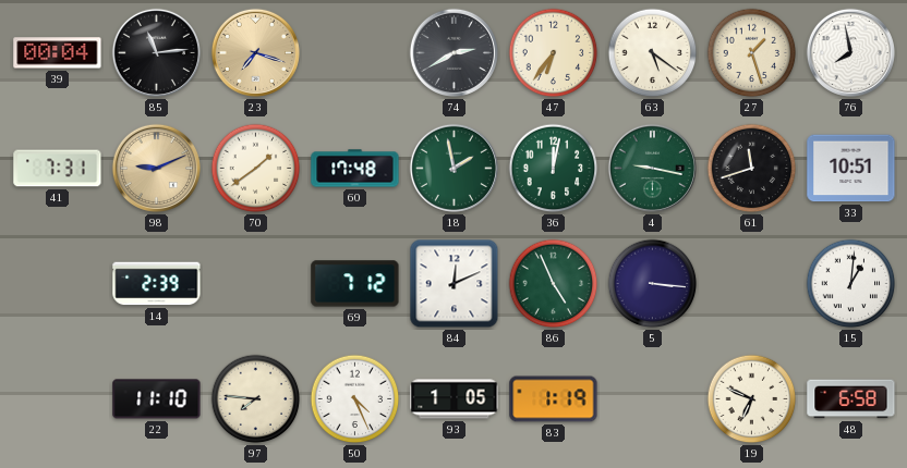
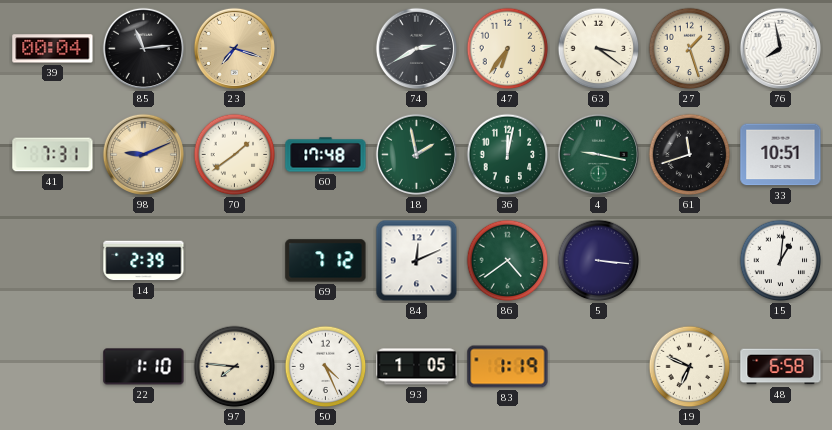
63: 5:21 -> 3:21 (599, 49)
86: 4:56 -> 4:39 (508, 261)
22: 11:10 -> 1:10 (144, 367)
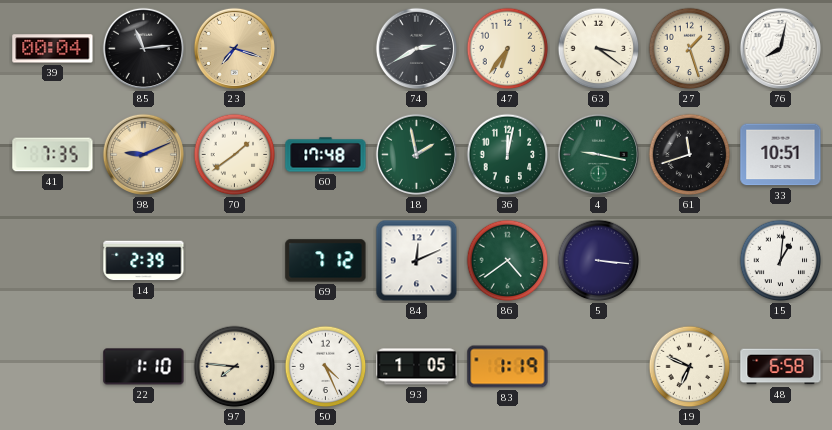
76: 7:58 -> 8:02 (780, 48)
41: 7:31 -> 7:35 (53, 155)
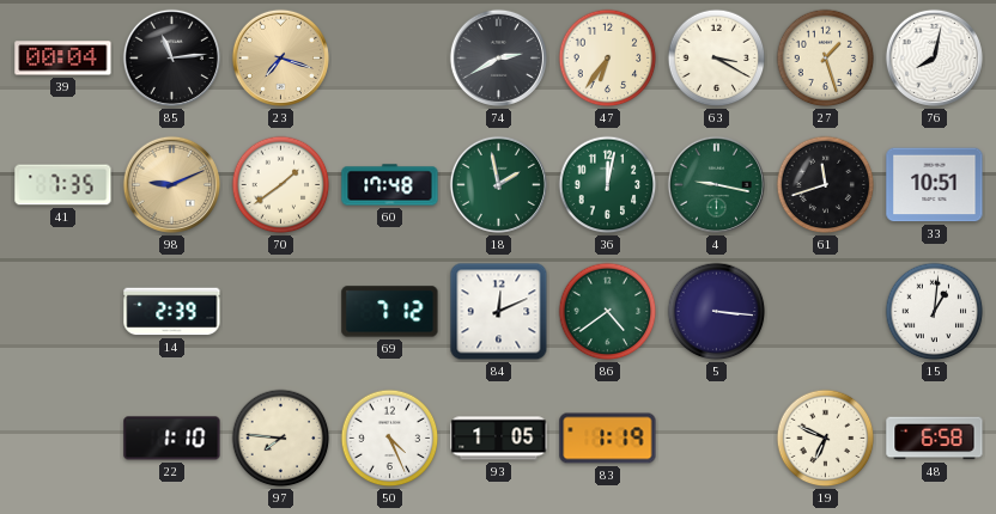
63: 3:21 -> 3:20 (717, 59)
